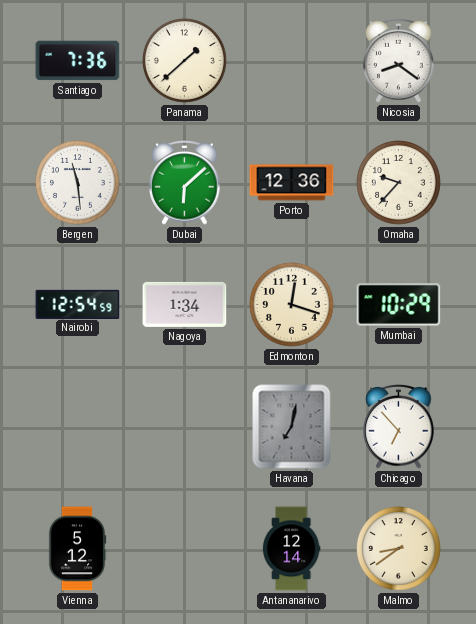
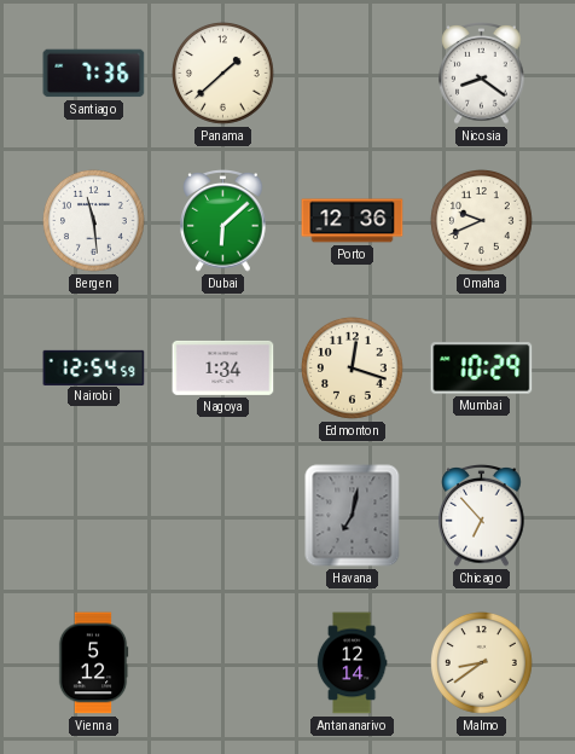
Omaha: 9:37 -> 9:41 (482, 221)
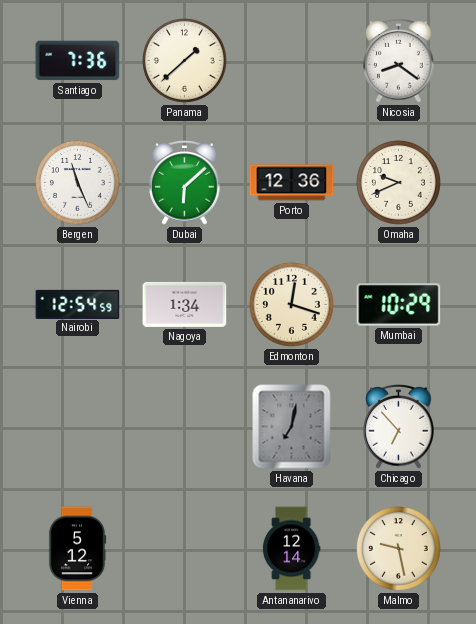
Bergen: 11:29 -> 11:26 (78, 183)
Malmo: 8:39 -> 9:28 (399, 549)
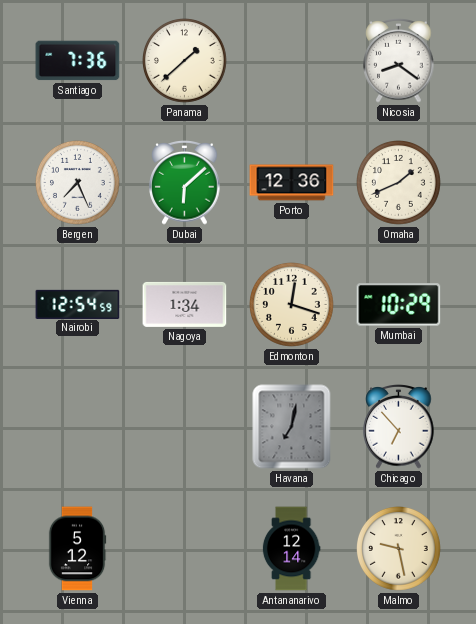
Bergen: 11:26 -> 7:26 (78, 183)
Omaha: 9:41 -> 1:41 (399, 183)
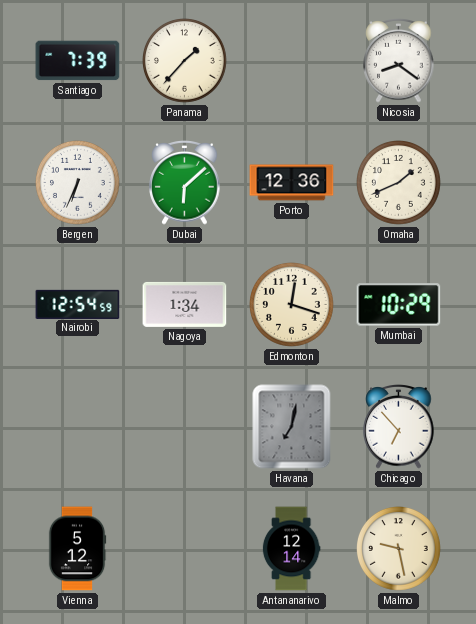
Santiago: 7:36 -> 7:39 (78, 61)
Panama: 1:38 -> 1:37 (185, 61)
Bergen: 7:26 -> 6:34 (78, 183)
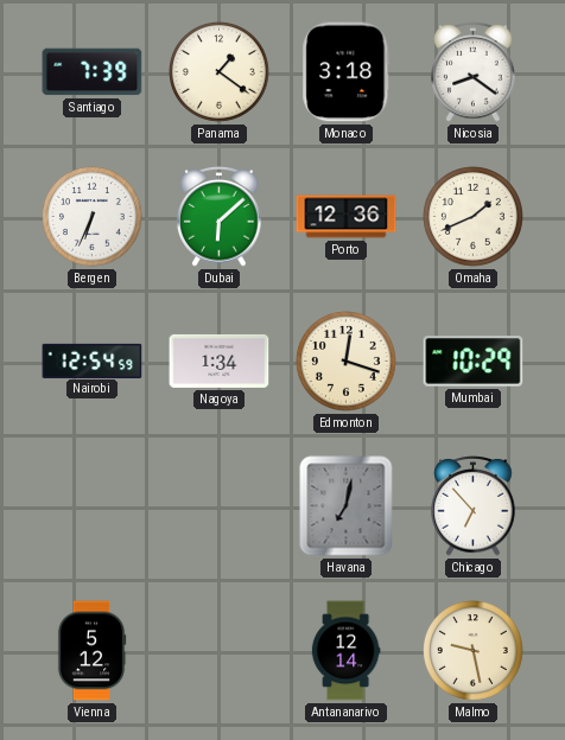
Panama: 1:37 -> 1:21 (220, 72)
Monaco: none -> 3:18 (347, 72)
